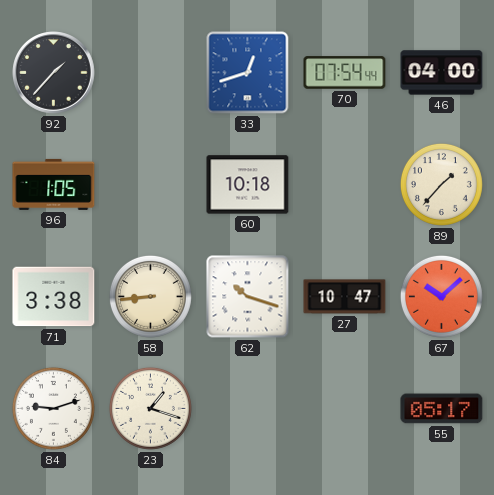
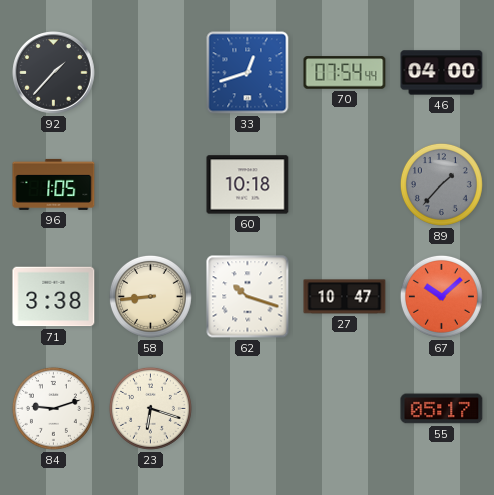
89 dial: cream -> grey (441, 184)
23: 1:18 -> 6:18 (150, 408)
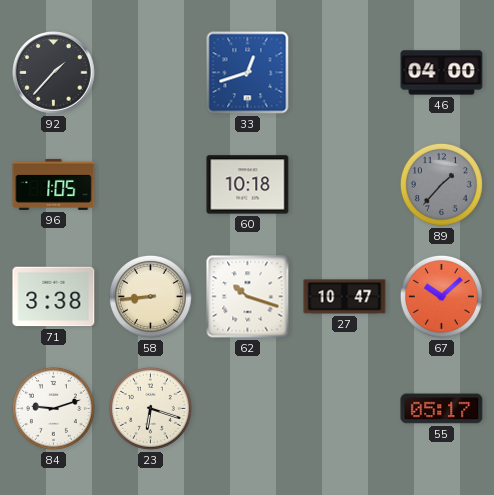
70: 07:54 -> none (345, 73)
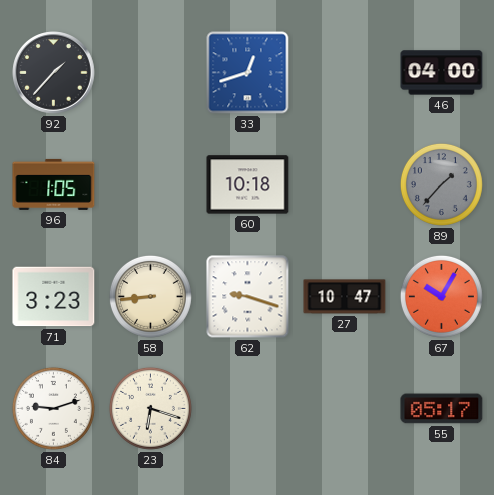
71: 3:38 -> 3:23 (54, 297)
62: 10:18 -> 9:18 (248, 297)
67: 10:08 -> 10:05 (441, 296)
